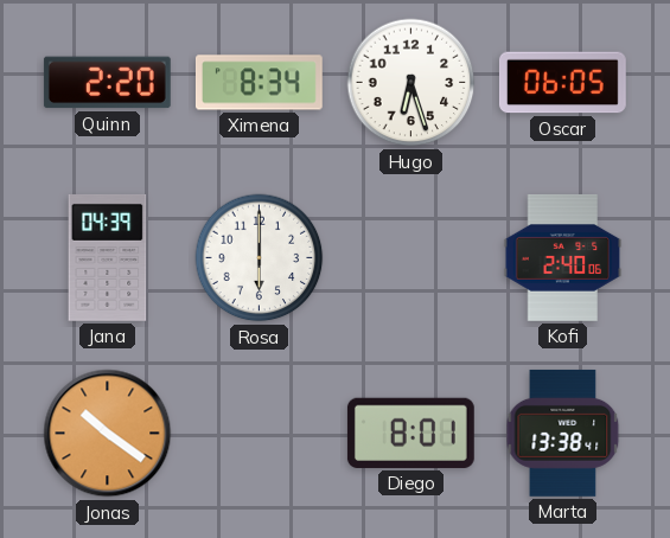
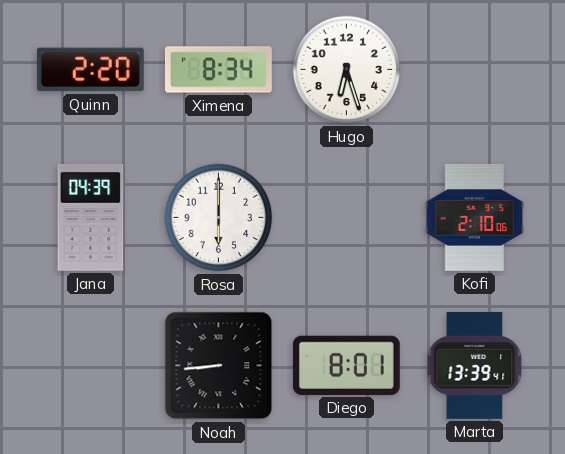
Oscar: 06:05 -> none (562, 83)
Kofi: 2:40 -> 2:10 (475, 217)
Jonas: 10:21 -> none (108, 434)
Noah: none -> 8:44 (219, 366)
Marta: 13:38 -> 13:39 (475, 365)
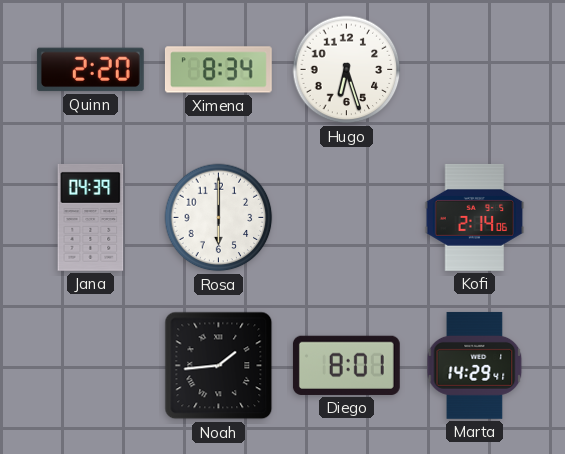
Kofi: 2:10 -> 2:14 (475, 217)
Noah: 8:44 -> 1:44 (219, 366)
Marta: 13:39 -> 14:29 (475, 365)
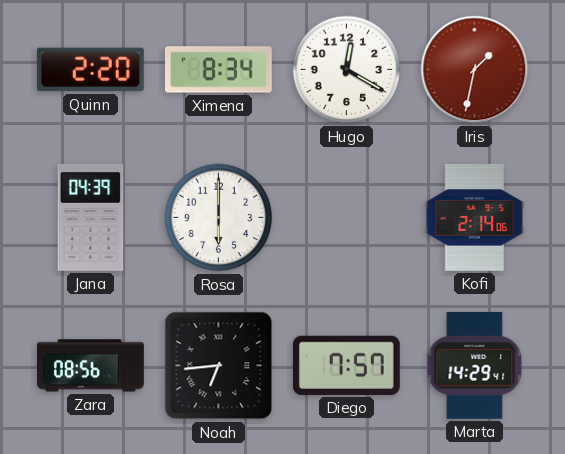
Hugo: 6:27 -> 12:20 (347, 70)
Iris: none -> 1:32 (475, 70)
Zara: none -> 08:56 (91, 366)
Noah: 1:44 -> 6:44 (219, 366)
Diego: 8:01 -> 7:57 (346, 365)
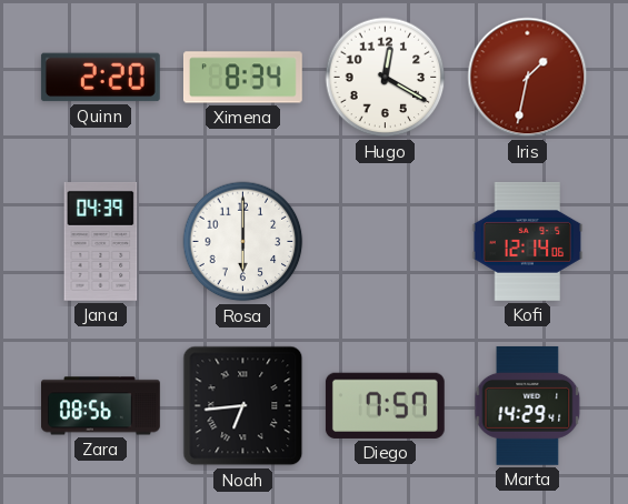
Kofi: 2:14 -> 12:14 (528, 241)
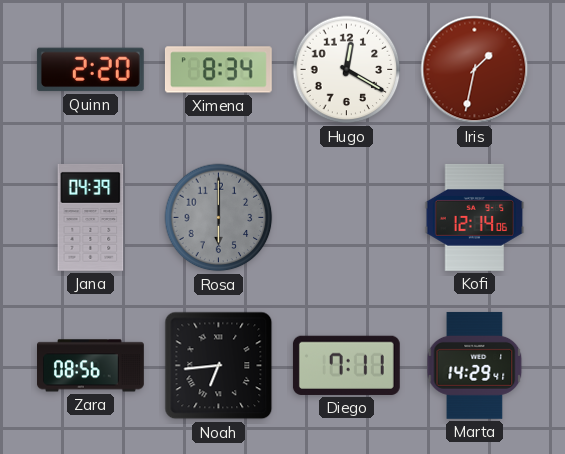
Rosa dial: white -> grey (219, 218)
Diego: 7:57 -> 7:11 (346, 365)
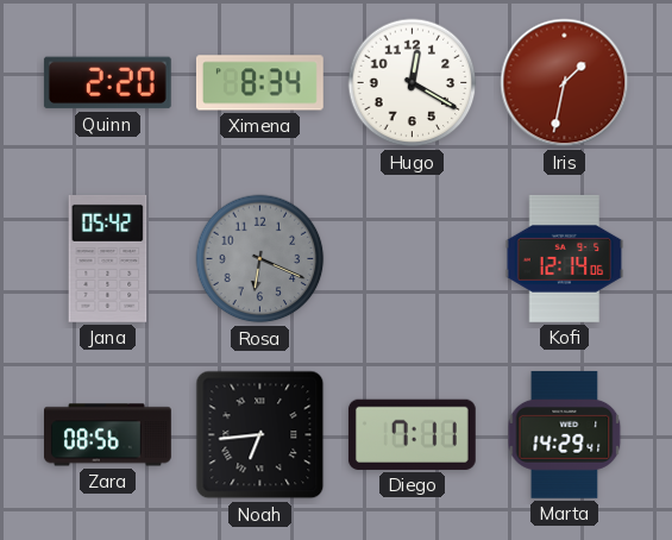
Jana: 04:39 -> 05:42 (108, 258)
Rosa: 6:00 -> 6:19 (260, 259)
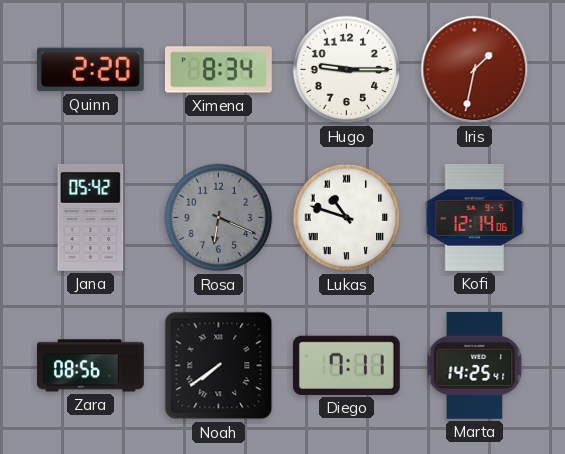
Hugo: 12:20 -> 9:15 (347, 70)
Lukas: none -> 10:48 (347, 218)
Noah: 6:44 -> 7:39 (219, 366)
Marta: 14:29 -> 14:25 (475, 365)
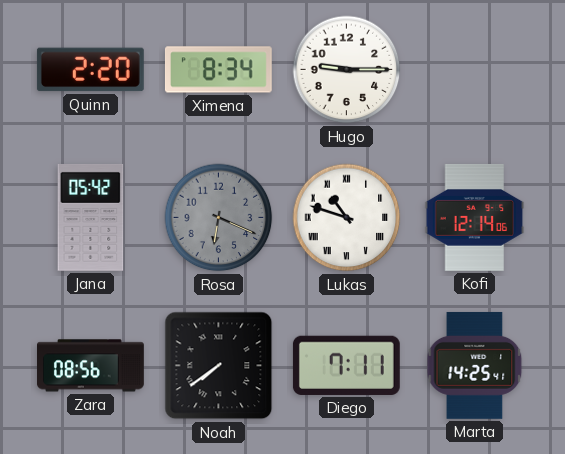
Iris: 1:32 -> none (475, 70)
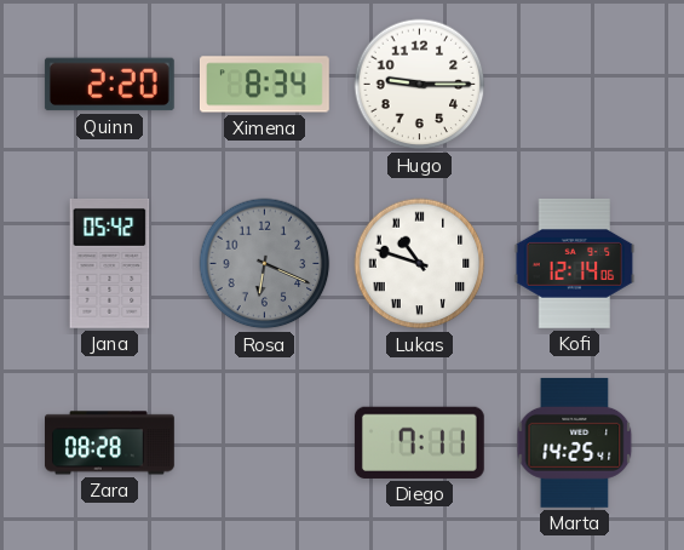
Zara: 08:56 -> 08:28 (110, 443)
Noah: 7:39 -> none (219, 366)
